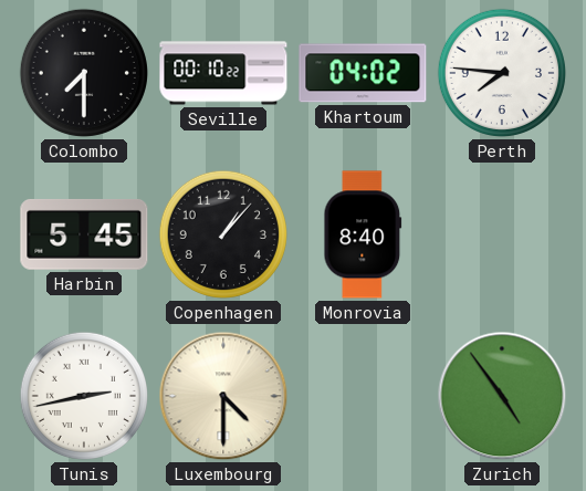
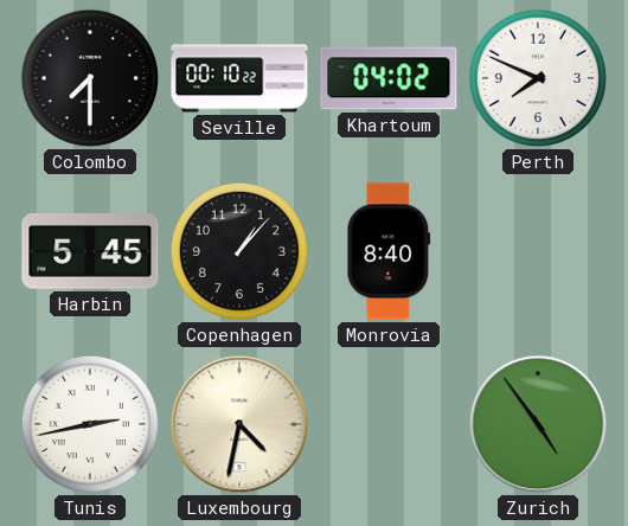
Perth: 7:46 -> 7:49 (538, 78)
Luxembourg: 4:30 -> 4:32 (239, 424)
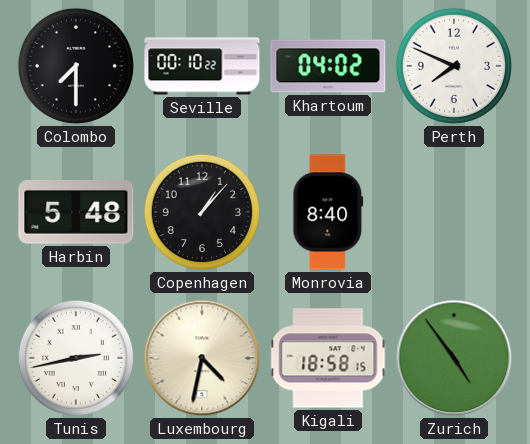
Harbin: 5:45 -> 5:48 (76, 212)
Kigali: none -> 18:58 (328, 358)
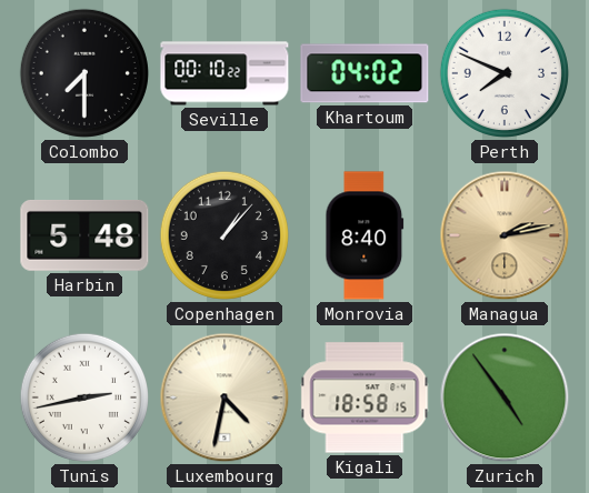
Managua: none -> 2:13 (505, 235)
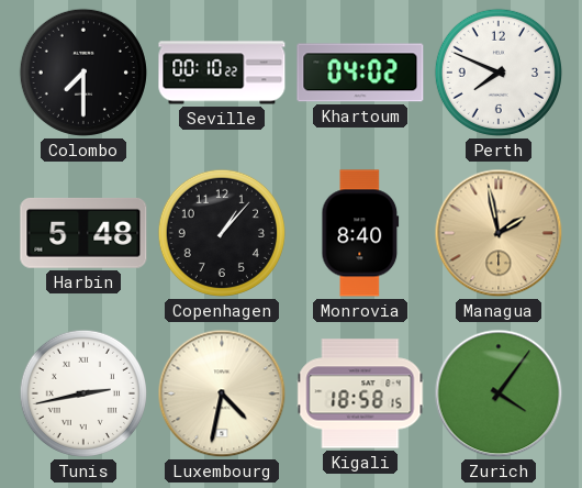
Managua: 2:13 -> 1:58 (499, 233)
Zurich: 4:54 -> 4:06 (499, 393)
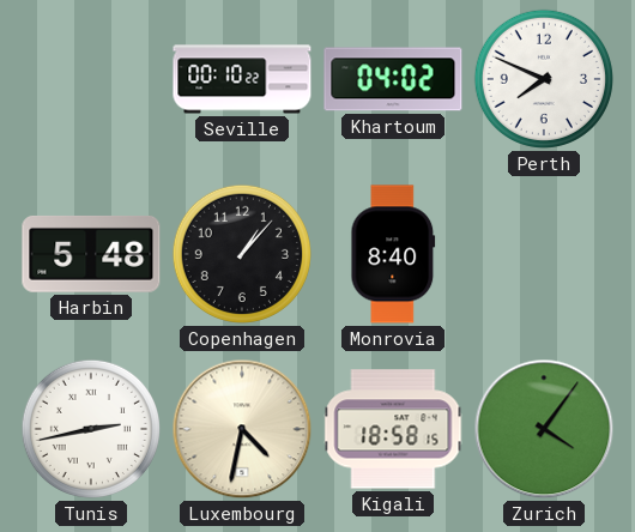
Colombo: 7:30 -> none (83, 73)
Managua: 1:58 -> none (499, 233)
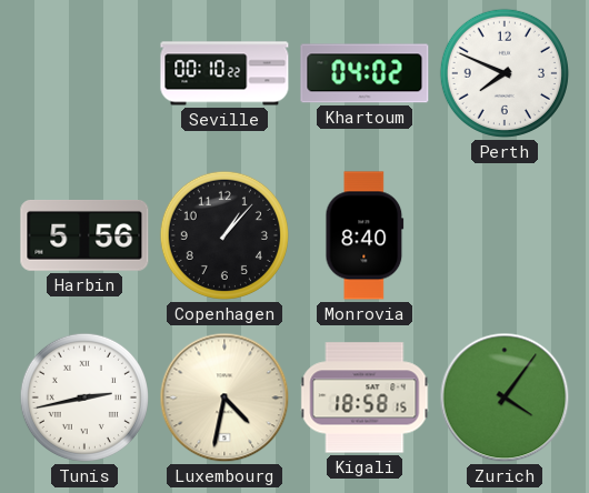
Harbin: 5:48 -> 5:56 (84, 235)
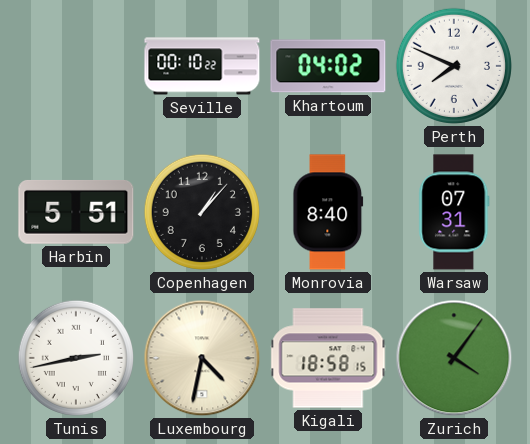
Harbin: 5:56 -> 5:51 (76, 212)
Warsaw: none -> 07:31 (454, 212)
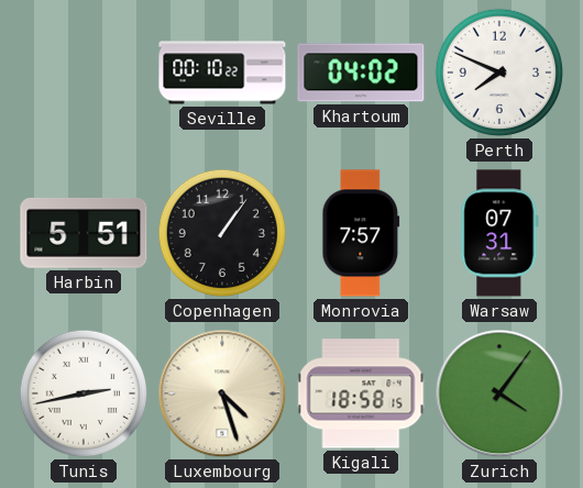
Copenhagen: 1:07 -> 1:06 (222, 233)
Monrovia: 8:40 -> 7:57 (361, 233)
Luxembourg: 4:32 -> 4:27 (222, 393)
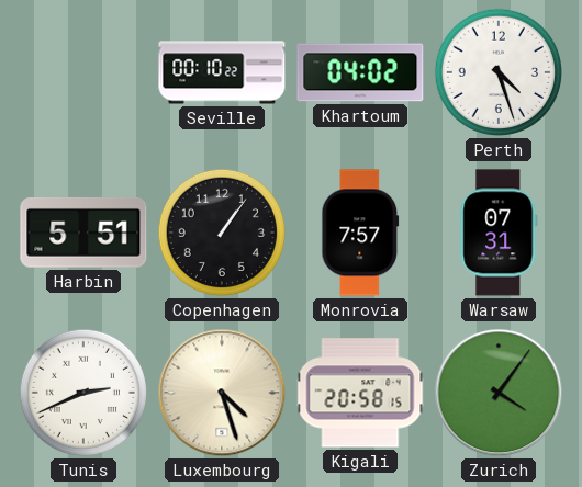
Perth: 7:49 -> 4:27 (499, 72)
Tunis: 2:43 -> 2:41 (83, 393)
Kigali: 18:58 -> 20:58 (360, 393)
